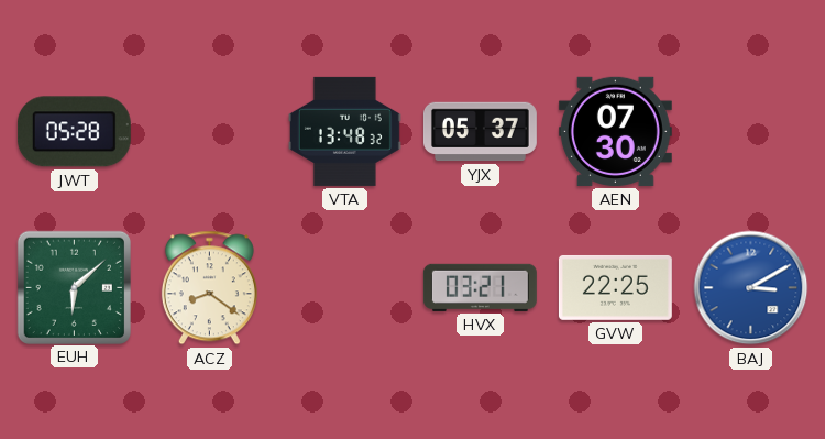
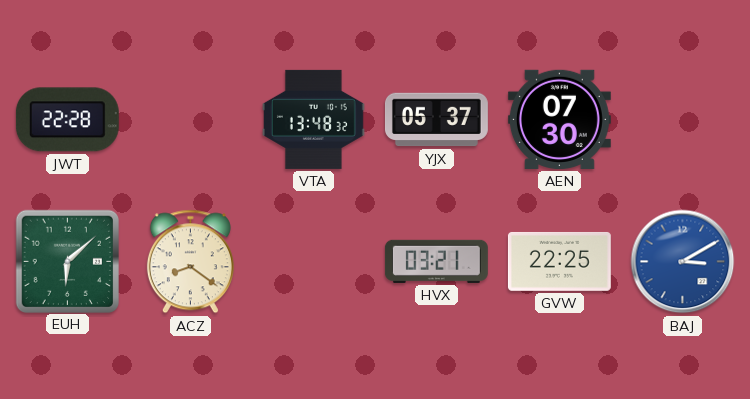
JWT: 05:28 -> 22:28 (67, 120)
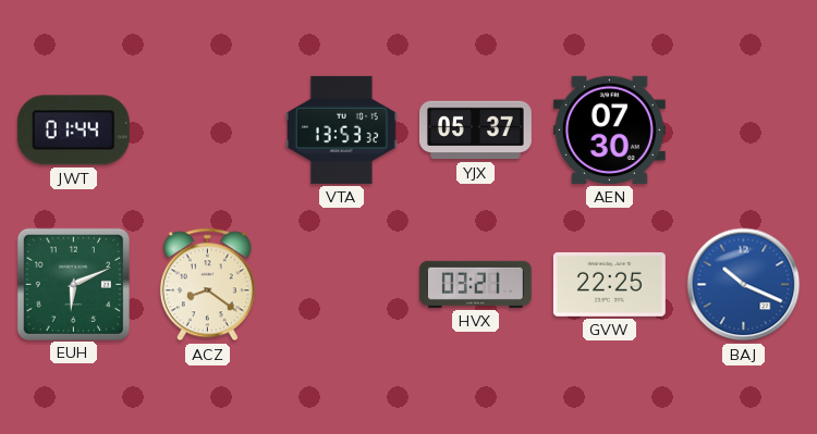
JWT: 22:28 -> 01:44 (73, 131)
VTA: 13:48 -> 13:53 (341, 129)
EUH: 6:08 -> 6:11 (73, 284)
BAJ: 3:10 -> 10:19 (744, 285)
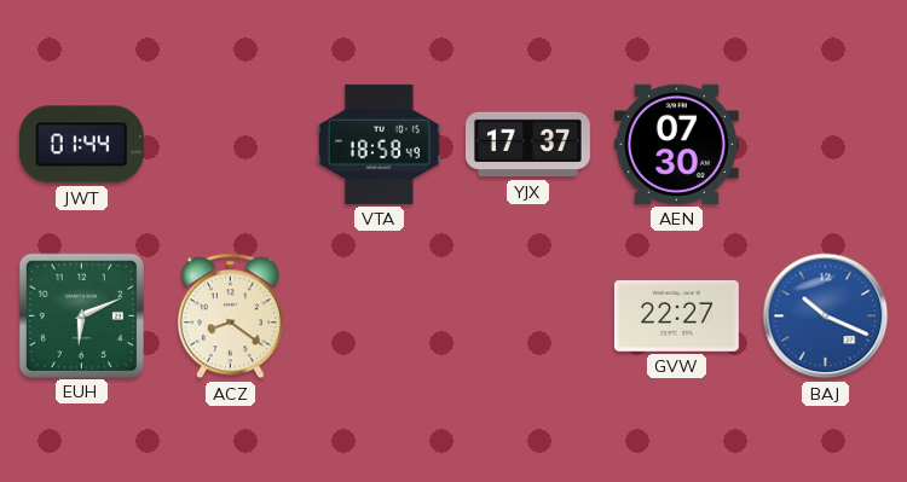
VTA: 13:53 -> 18:58 (379, 144)
YJX: 05:37 -> 17:37 (527, 145)
HVX: 03:21 -> none (475, 284)
GVW: 22:25 -> 22:27 (676, 315)
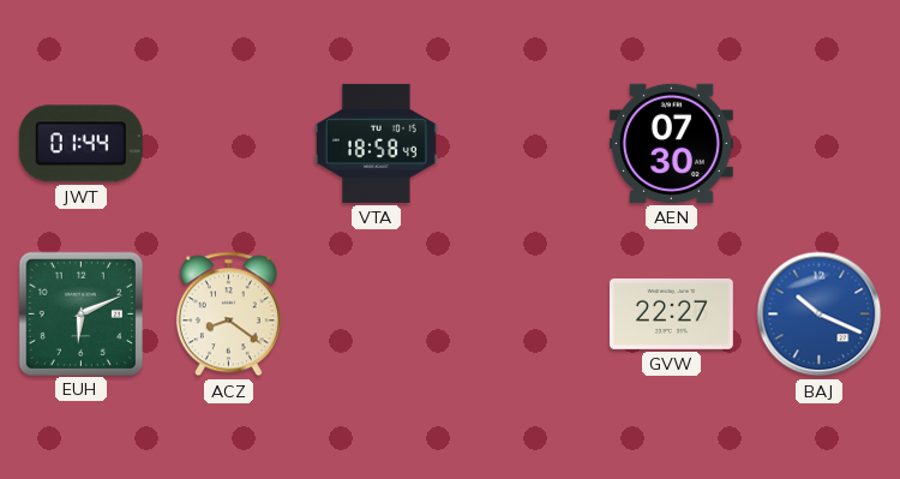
YJX: 17:37 -> none (527, 145)
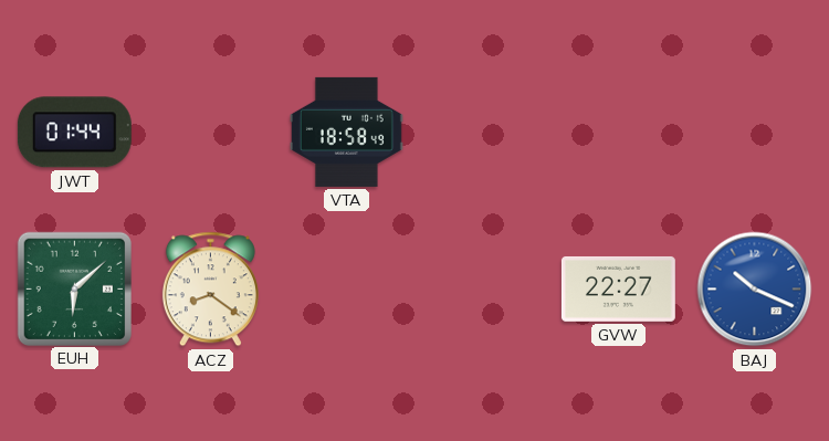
AEN: 07:30 -> none (671, 143)
EUH: 6:11 -> 6:08 (74, 288)
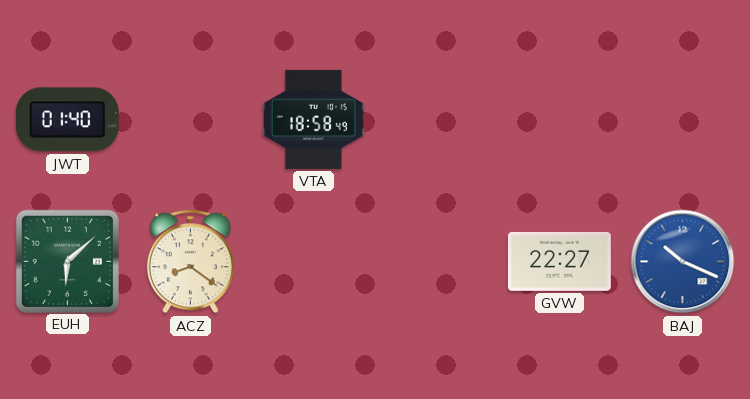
JWT: 01:44 -> 01:40 (67, 120)
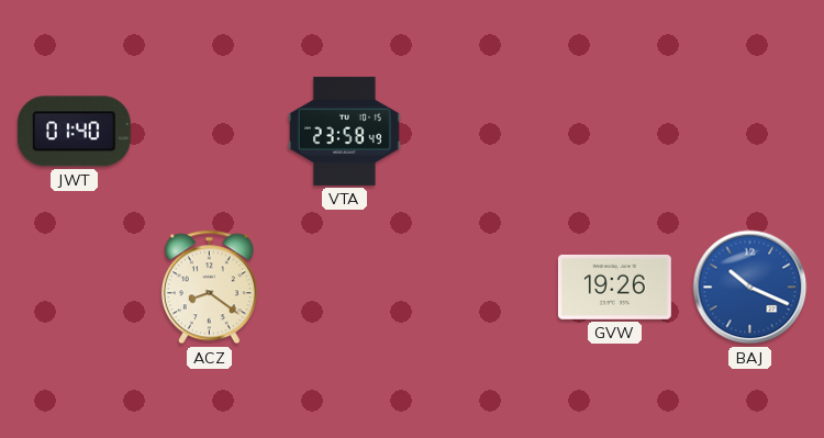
VTA: 18:58 -> 23:58 (344, 131)
EUH: 6:08 -> none (67, 261)
GVW: 22:27 -> 19:26 (614, 287)
